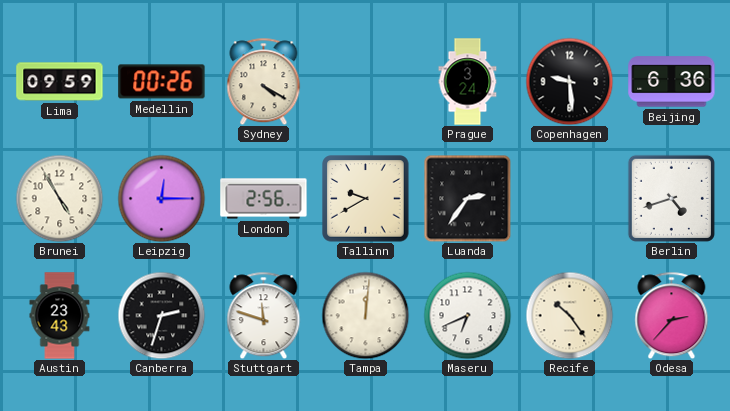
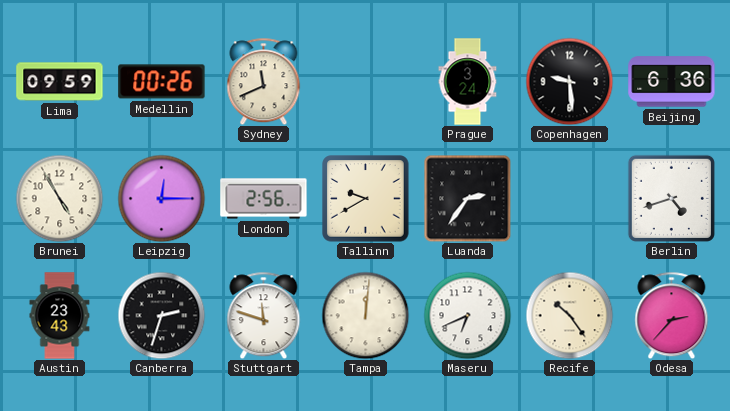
Sydney: 4:20 -> 11:41 (264, 81)
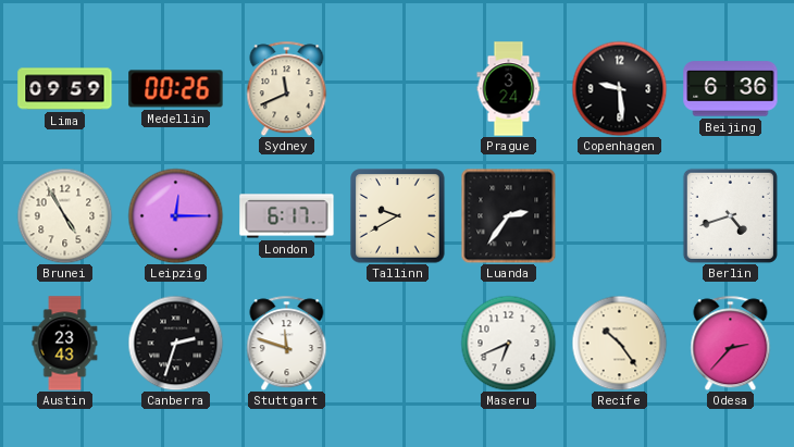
London: 2:56 -> 6:17 (287, 216)
Tampa: 12:01 -> none (365, 315)
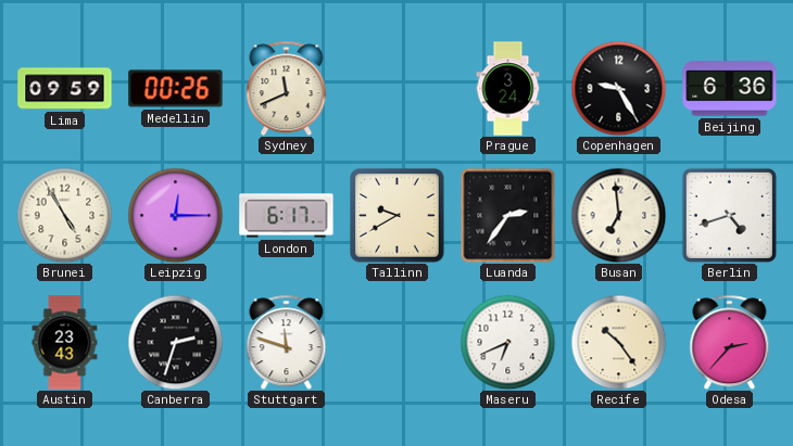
Copenhagen: 9:29 -> 9:25 (618, 88)
Busan: none -> 6:59 (618, 215)
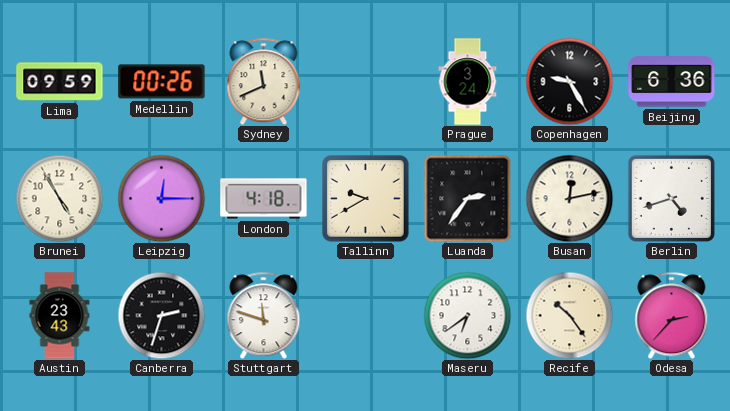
London: 6:17 -> 4:18 (264, 199)
Busan: 6:59 -> 12:13 (569, 198)
Maseru: 6:41 -> 6:39 (467, 315)
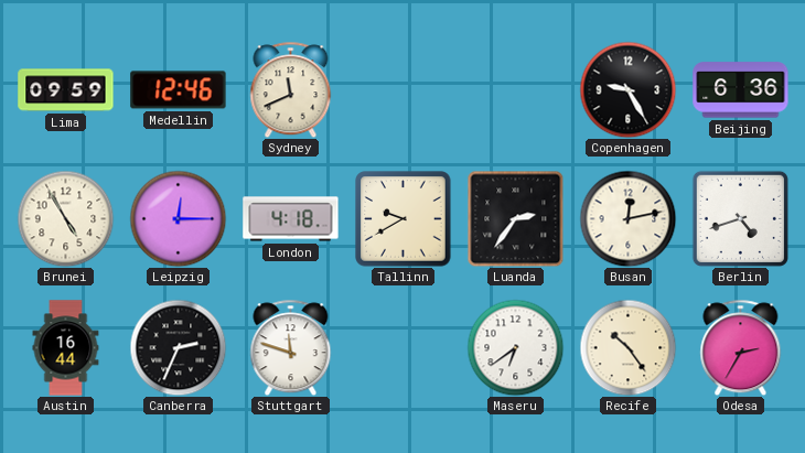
Medellin: 00:26 -> 12:46 (179, 90)
Prague: 3:24 -> none (468, 82)
Austin: 23:43 -> 16:44 (66, 348)
Canberra: 2:33 -> 2:34 (178, 347)
Odesa: 2:37 -> 2:35 (741, 347)
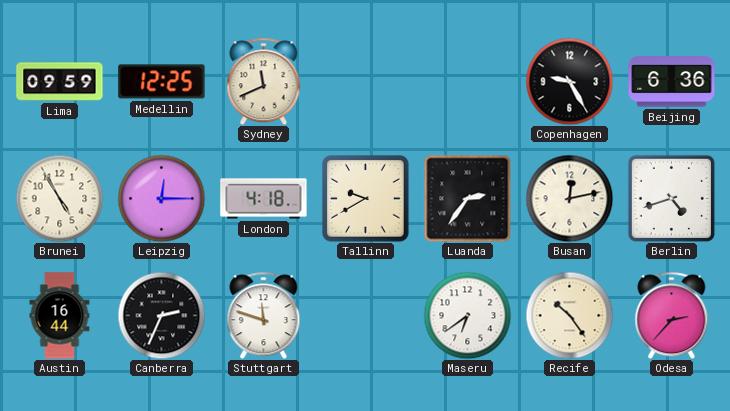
Medellin: 12:46 -> 12:25 (162, 82)
Odesa: 2:35 -> 2:37 (672, 315)
